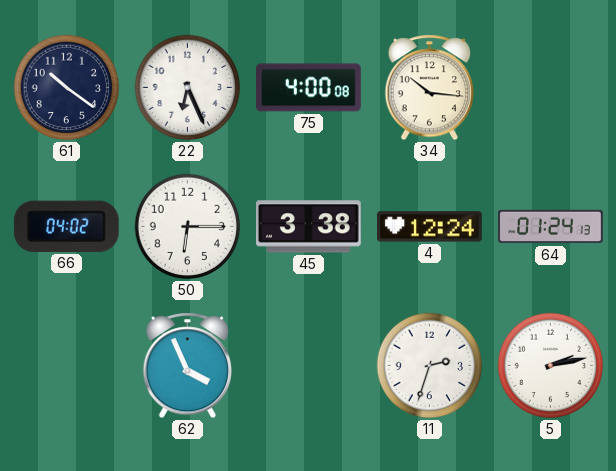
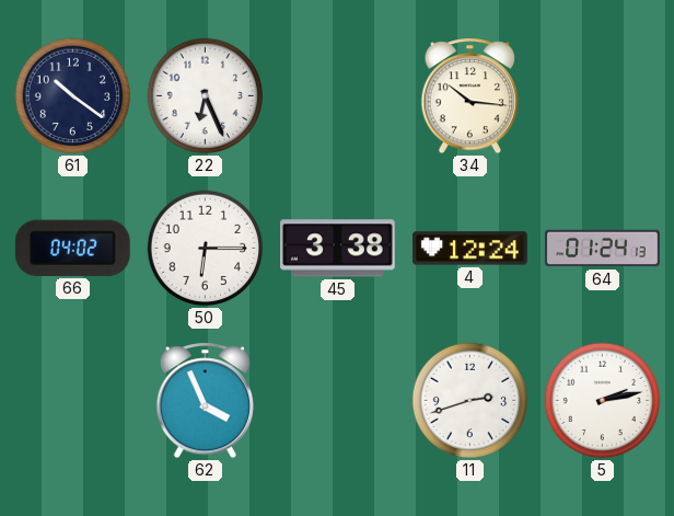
75: 4:00 -> none (309, 88)
11: 2:33 -> 2:42 (470, 401)
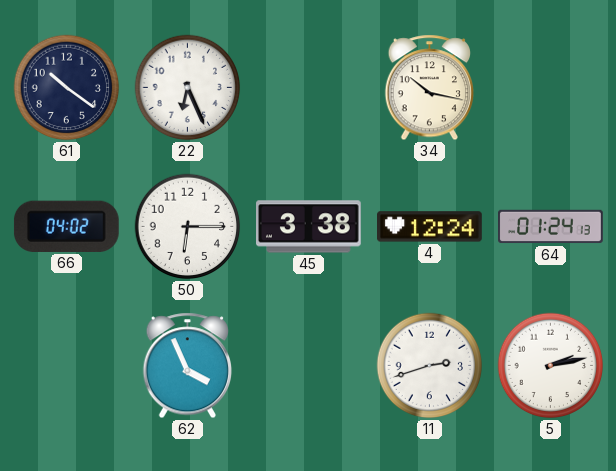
34: 10:16 -> 10:17 (430, 88)
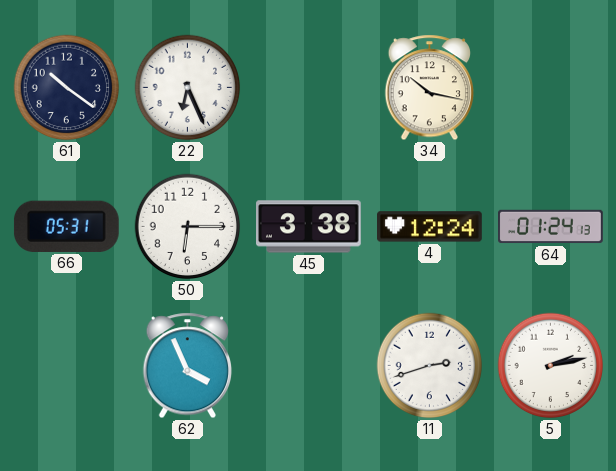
66: 04:02 -> 05:31 (66, 226)
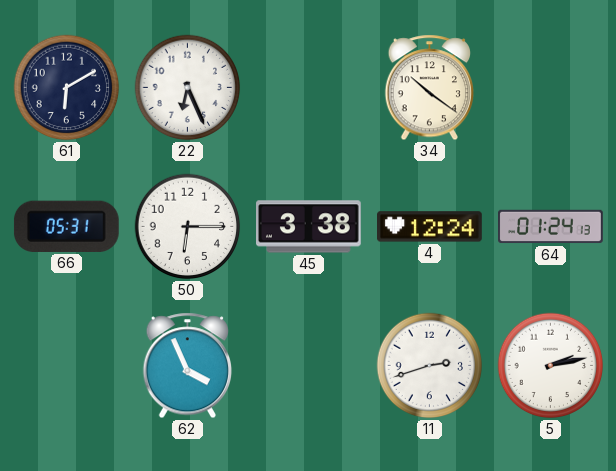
61: 10:21 -> 6:10 (67, 88)
34: 10:17 -> 10:21 (430, 88)
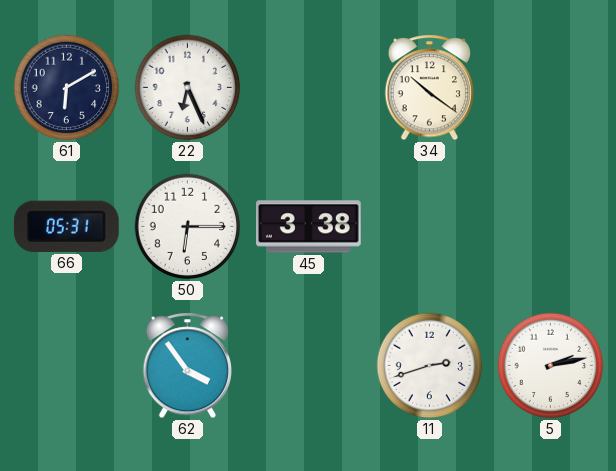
4: 12:24 -> none (430, 227)
64: 01:24 -> none (551, 227)
62: 3:56 -> 3:54 (188, 366)
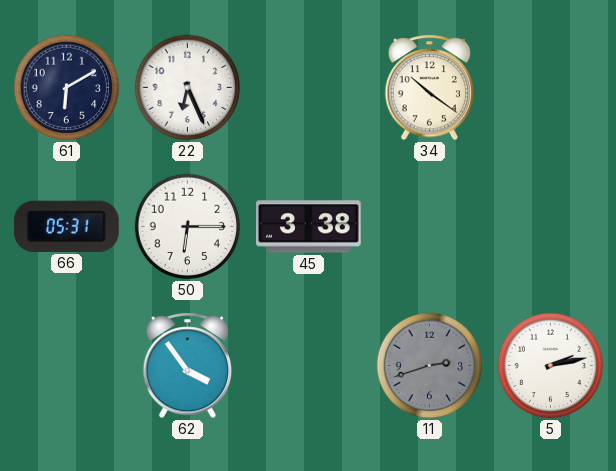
11 dial: white -> grey (430, 366)
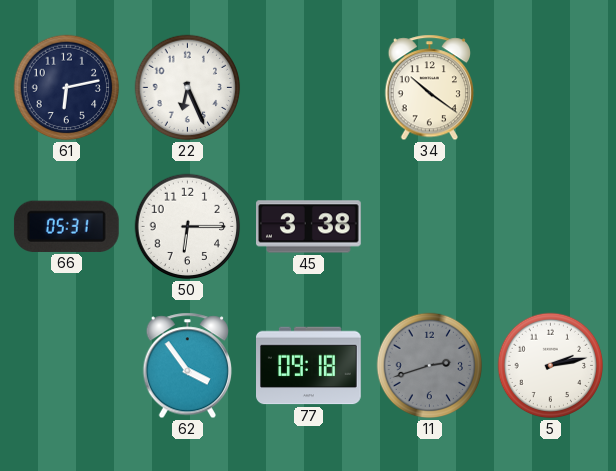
61: 6:10 -> 6:13 (67, 88)
77: none -> 09:18 (309, 366)
